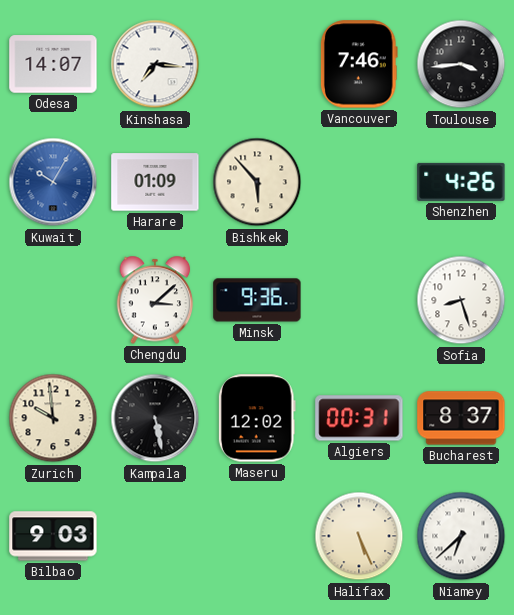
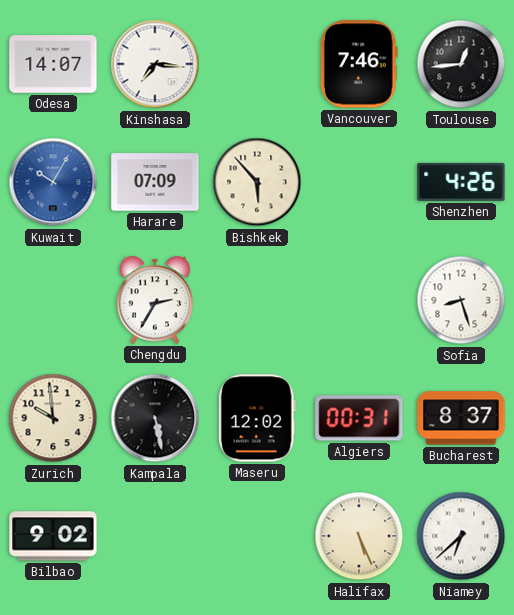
Toulouse: 3:44 -> 12:44 (461, 64)
Harare: 01:09 -> 07:09 (155, 182)
Chengdu: 3:08 -> 2:35 (155, 300)
Minsk: 9:36 -> none (257, 300)
Bilbao: 9:03 -> 9:02 (53, 536)
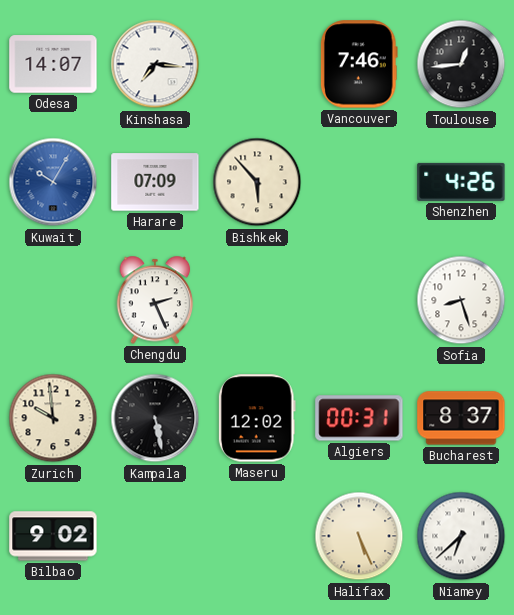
Chengdu: 2:35 -> 2:26 (155, 300)
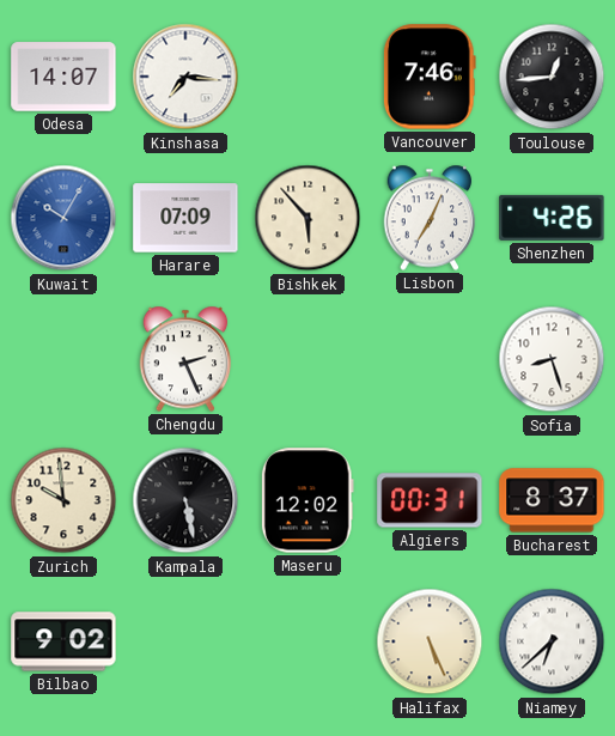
Lisbon: none -> 7:04 (430, 218)
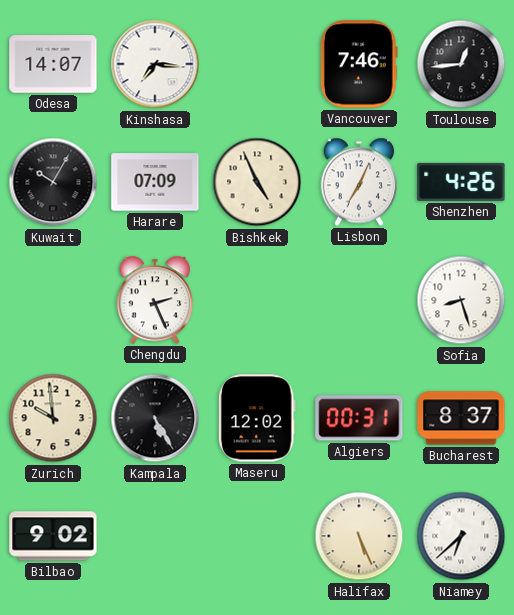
Kuwait dial: blue -> black (53, 182)
Bishkek: 5:53 -> 4:56 (257, 182)
Kampala: 5:28 -> 5:25 (155, 418)
